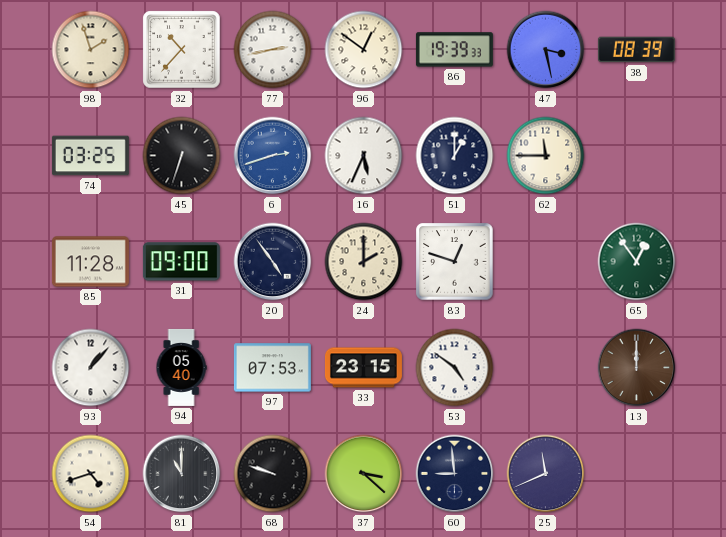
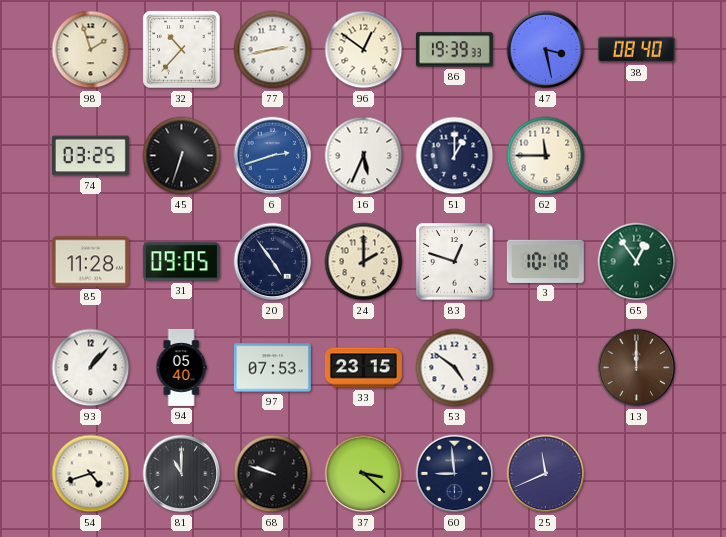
38: 08:39 -> 08:40 (636, 50)
31: 09:00 -> 09:05 (181, 262)
3: none -> 10:18 (545, 261)
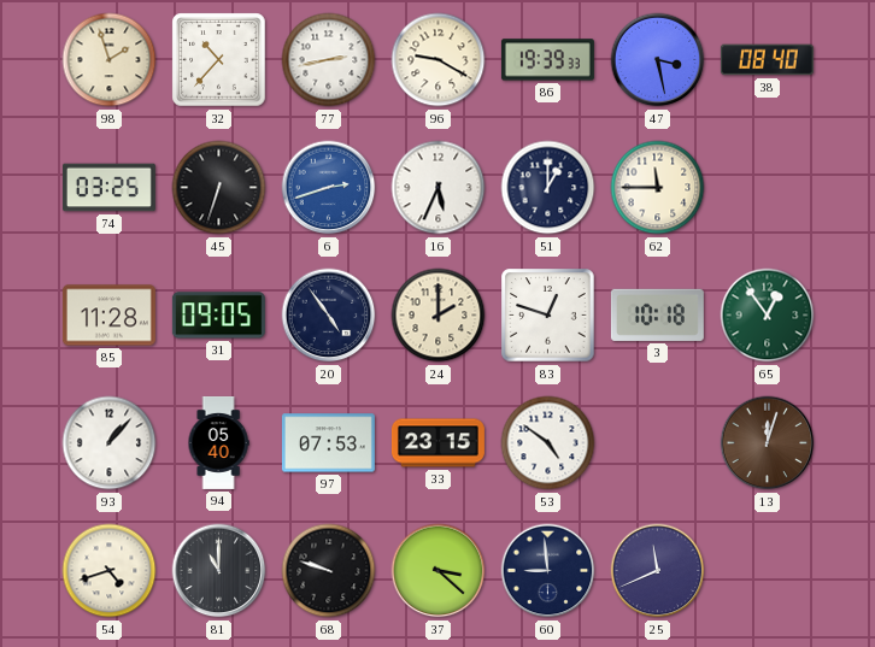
96: 12:51 -> 9:20 (439, 60)
13: 12:00 -> 12:03 (768, 443)
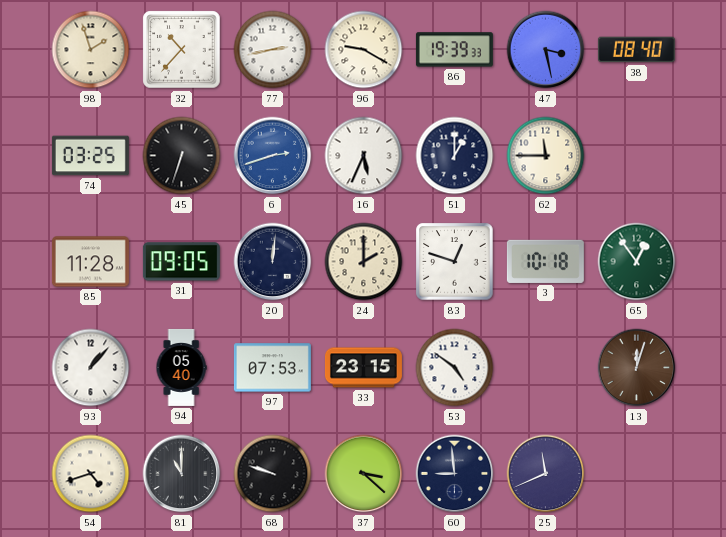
20: 4:54 -> 12:01 (273, 262)
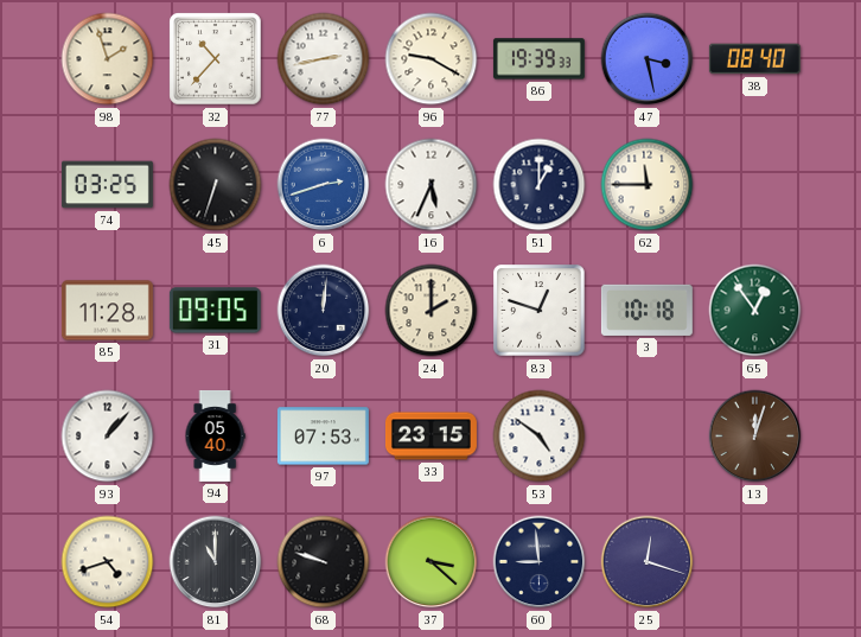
25: 11:41 -> 12:18 (648, 562)
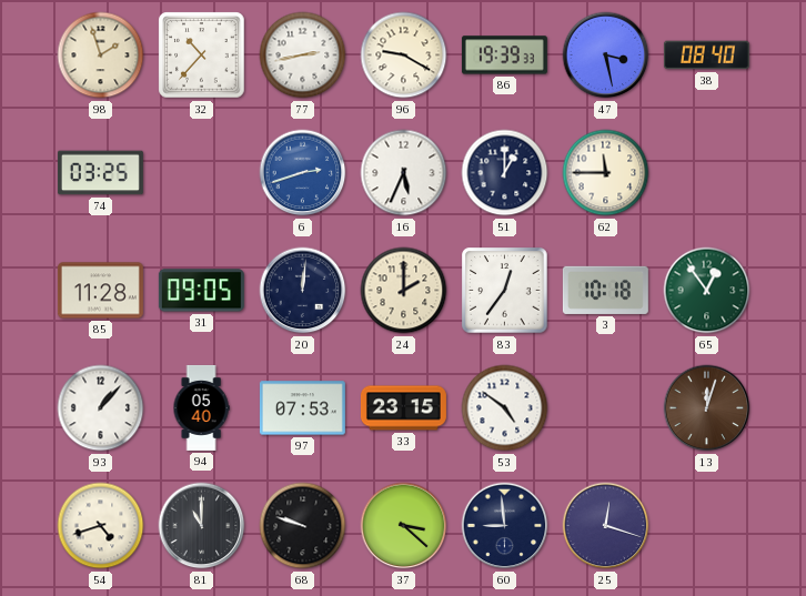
45: 6:33 -> none (216, 185)
83: 12:48 -> 12:36 (505, 291)
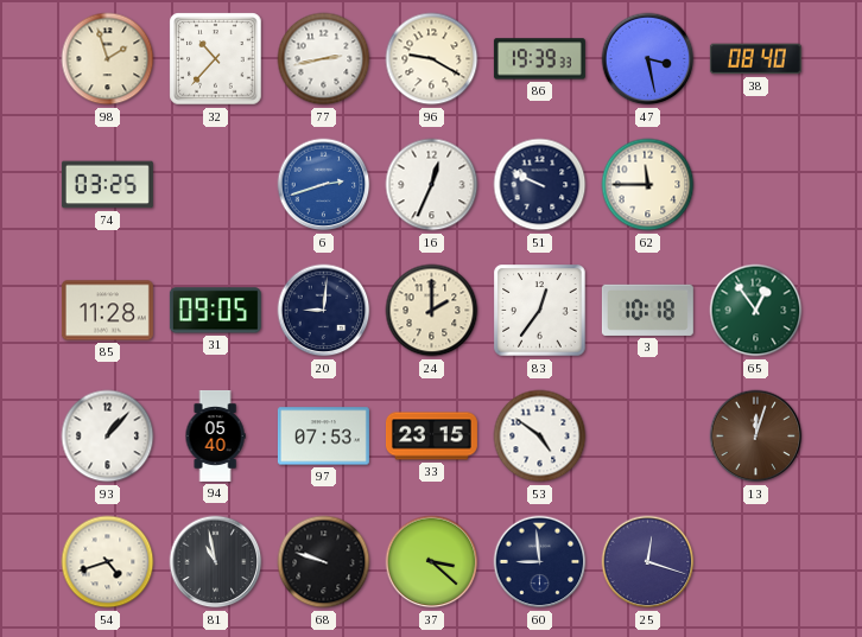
16: 5:34 -> 12:34 (432, 185)
51: 1:00 -> 9:49 (540, 185)
20: 12:01 -> 9:01 (324, 311)
81: 11:00 -> 10:58 (216, 562)
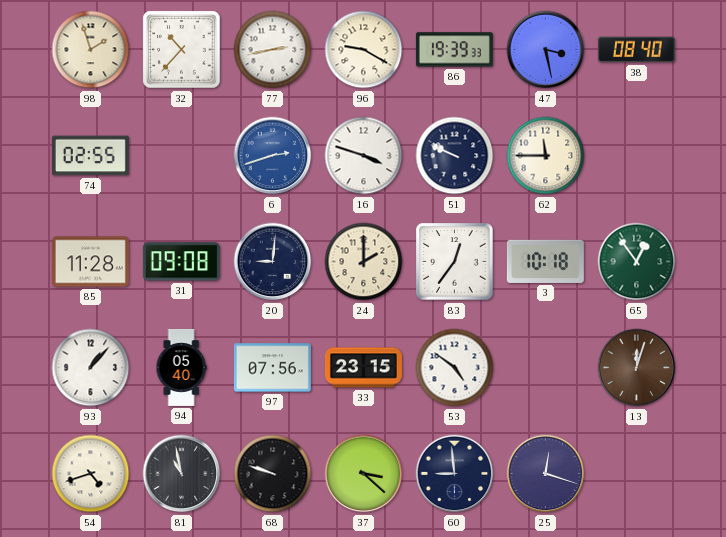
74: 03:25 -> 02:55 (90, 156)
16: 12:34 -> 3:48 (364, 156)
31: 09:05 -> 09:08 (181, 262)
97: 07:53 -> 07:56 (272, 368)
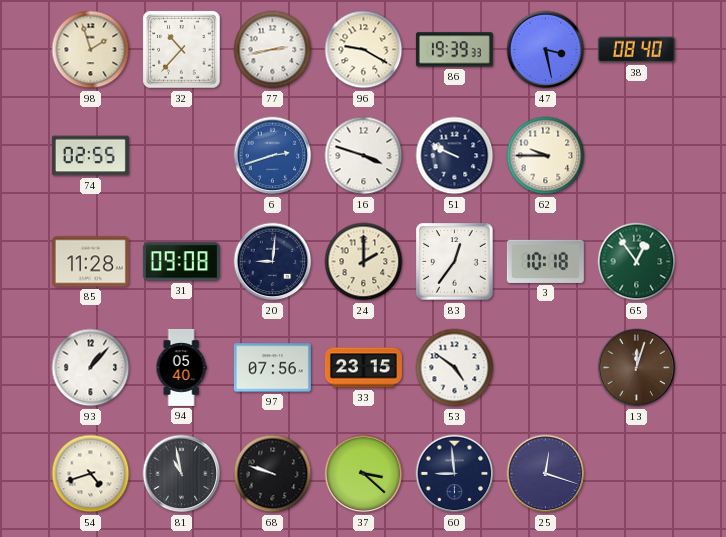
62: 11:45 -> 9:45 (546, 156)
